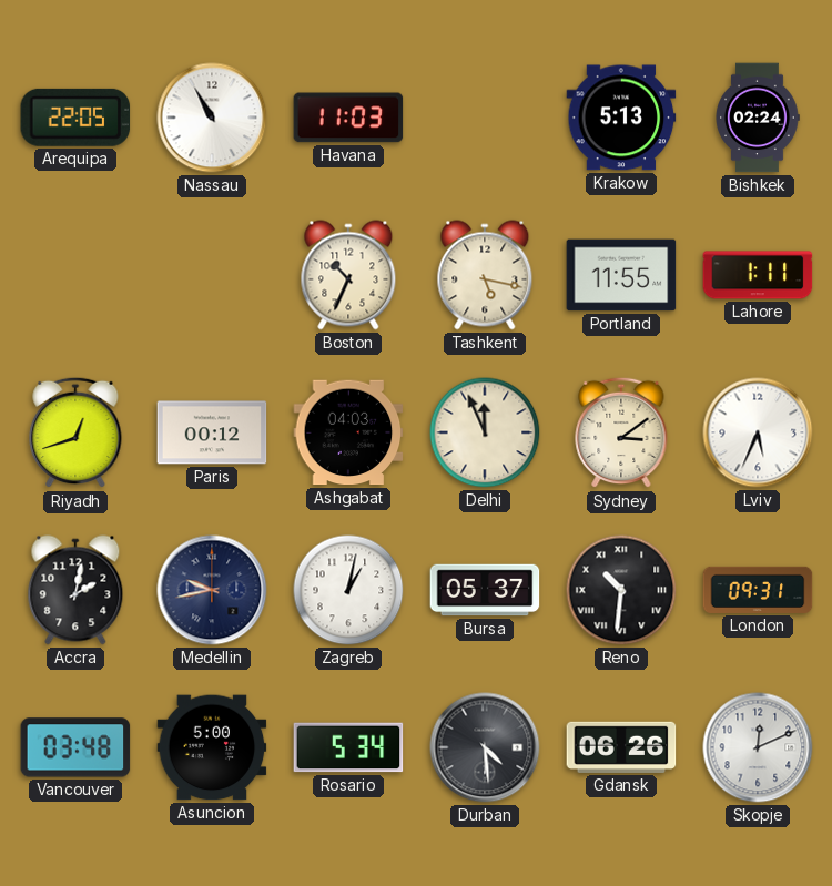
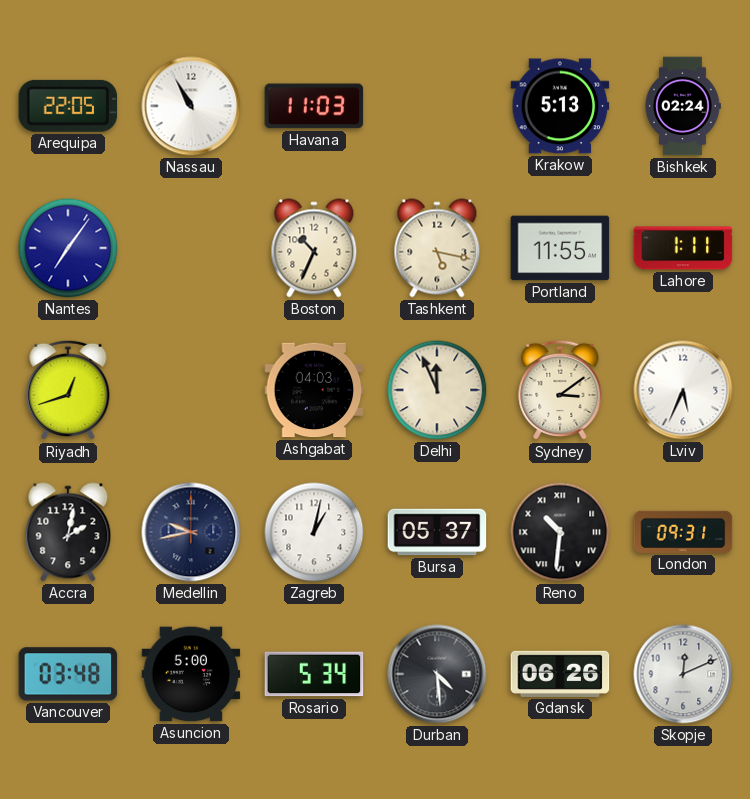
Nantes: none -> 7:06 (68, 248)
Paris: 00:12 -> none (212, 432)
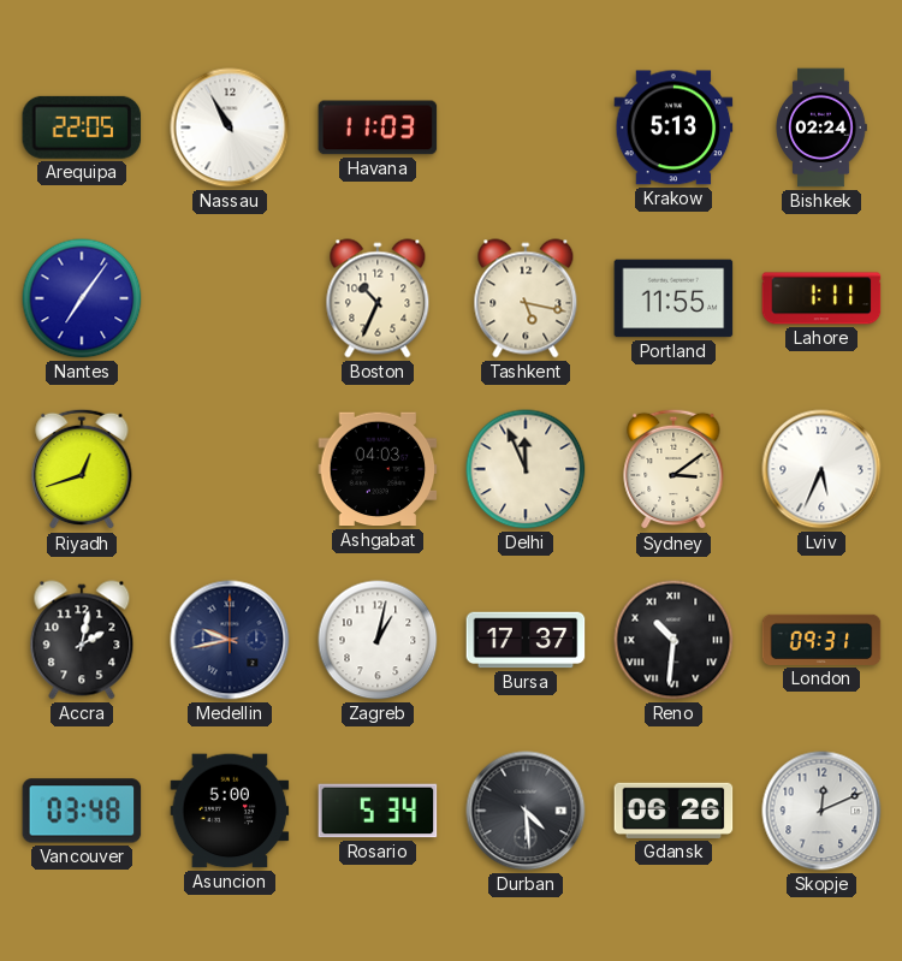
Bursa: 05:37 -> 17:37 (526, 640)
